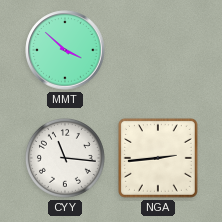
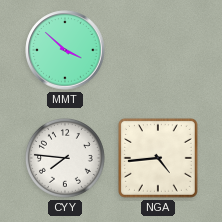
CYY: 11:16 -> 7:46 (65, 158)
NGA: 2:44 -> 4:44 (158, 158)
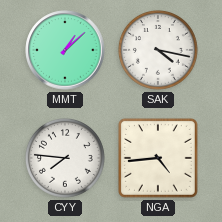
MMT: 3:52 -> 1:08 (65, 50)
SAK: none -> 4:17 (158, 50)
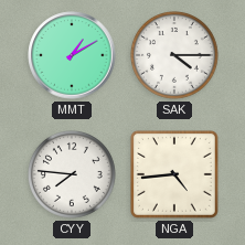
MMT: 1:08 -> 1:10 (72, 55)
SAK: 4:17 -> 4:15 (174, 55)
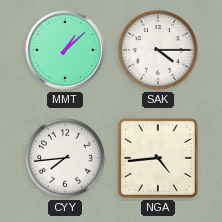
MMT: 1:10 -> 1:08 (65, 50)
CYY: 7:46 -> 7:44 (65, 158)
